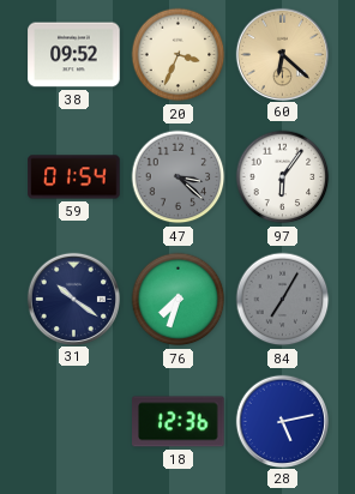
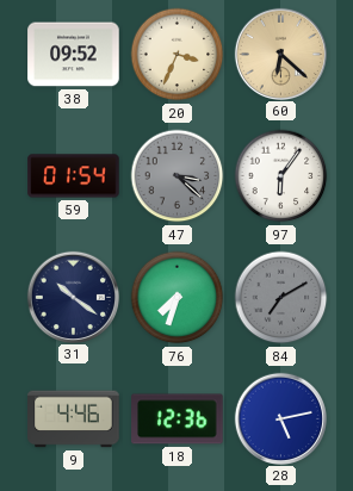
84: 7:05 -> 7:10 (281, 298)
9: none -> 4:46 (74, 419)
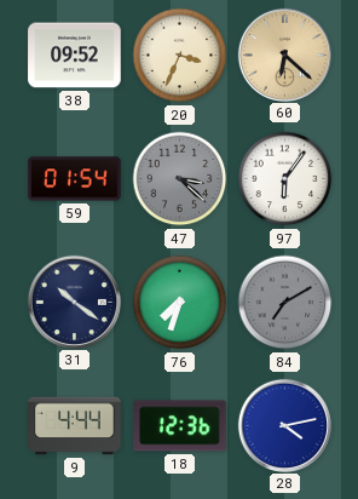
9: 4:46 -> 4:44 (75, 426)
28: 5:13 -> 4:13 (284, 425)
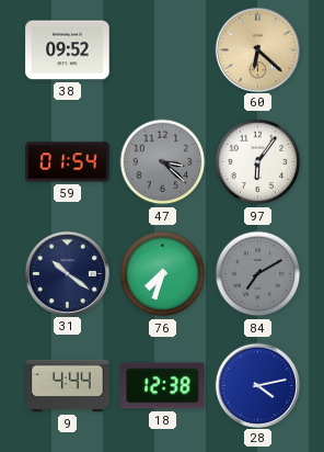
20: 3:34 -> none (180, 56)
18: 12:36 -> 12:38 (163, 386)
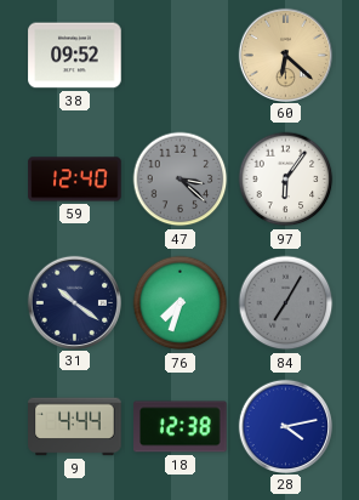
59: 01:54 -> 12:40 (75, 180)
84: 7:10 -> 7:05 (286, 303)
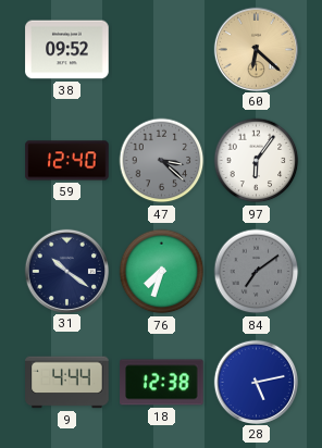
84: 7:05 -> 7:09 (257, 272)
28: 4:13 -> 5:13 (256, 382)
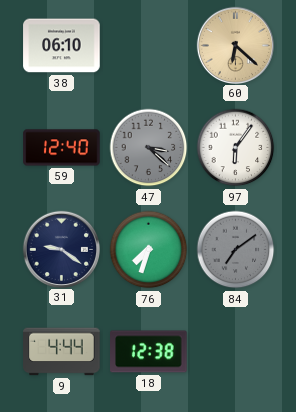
38: 09:52 -> 06:10 (62, 46)
31: 10:21 -> 9:21 (61, 249)
28: 5:13 -> none (256, 382)
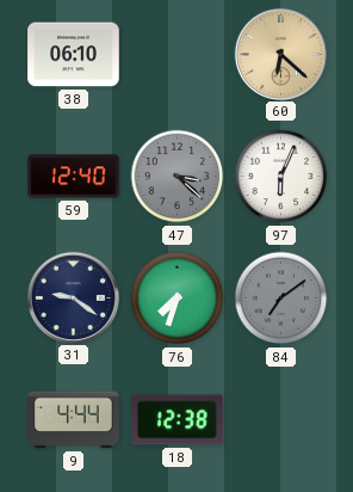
97: 6:06 -> 6:04 (281, 177)
